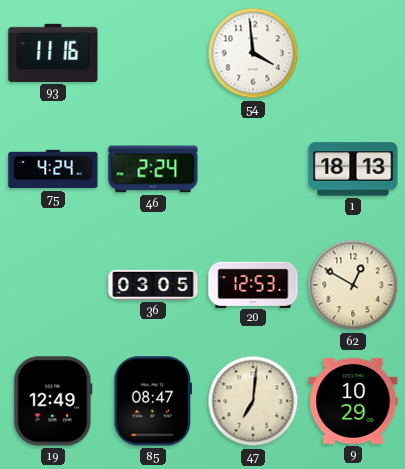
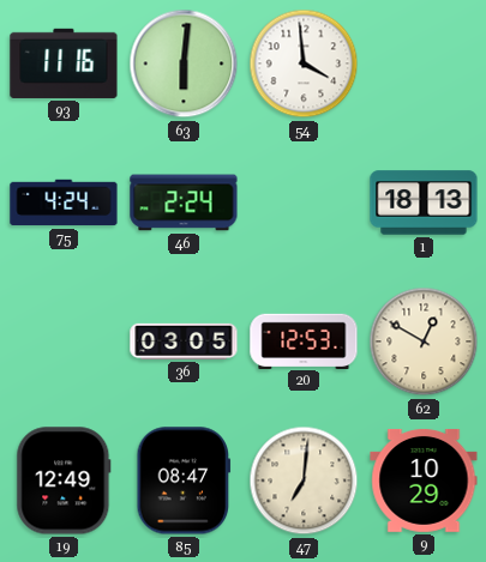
63: none -> 6:01 (184, 64)
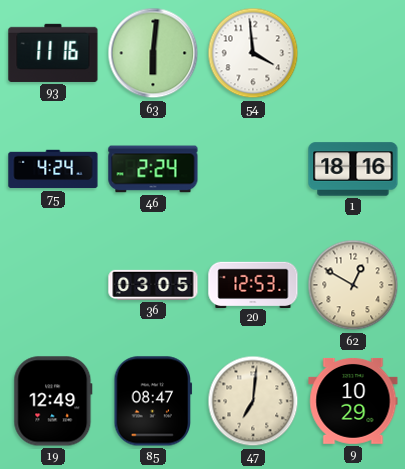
1: 18:13 -> 18:16 (353, 169)
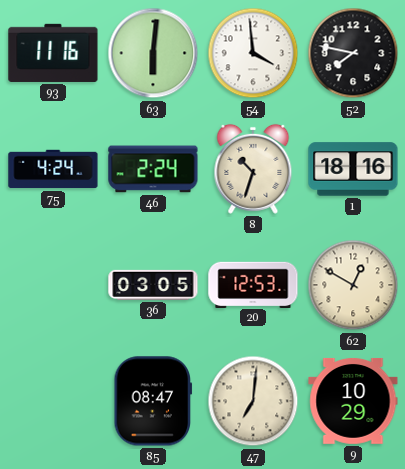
52: none -> 7:47 (353, 53)
8: none -> 10:33 (253, 169)
19: 12:49 -> none (53, 401)
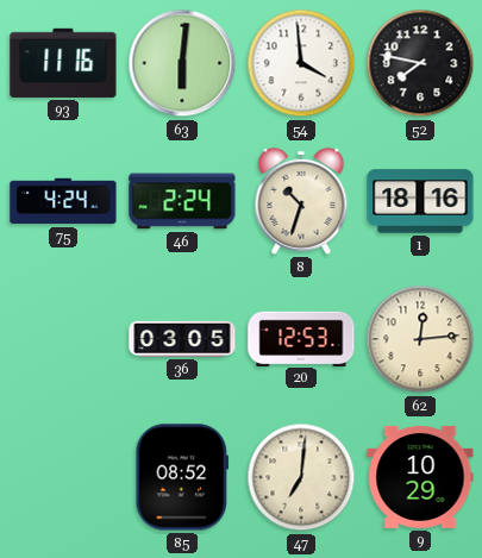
62: 12:50 -> 12:14 (420, 339)
85: 08:47 -> 08:52 (182, 477)
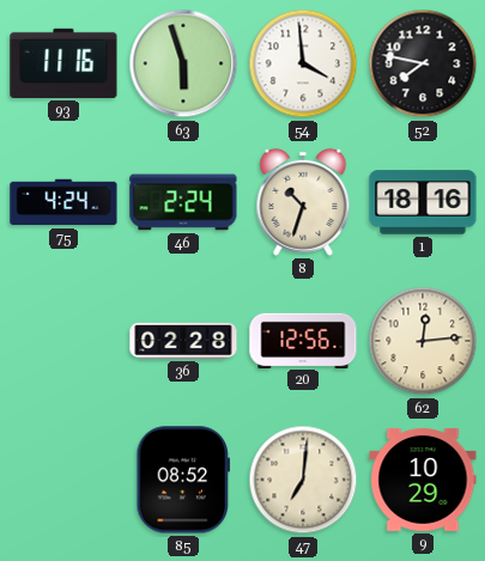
63: 6:01 -> 5:57 (183, 63)
36: 03:05 -> 02:28 (183, 341)
20: 12:53 -> 12:56 (303, 340)
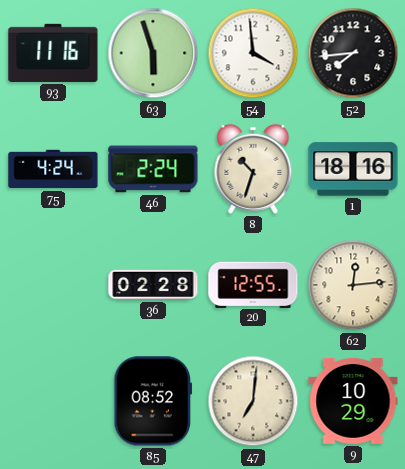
52: 7:47 -> 7:44 (353, 53)
20: 12:56 -> 12:55 (253, 284)
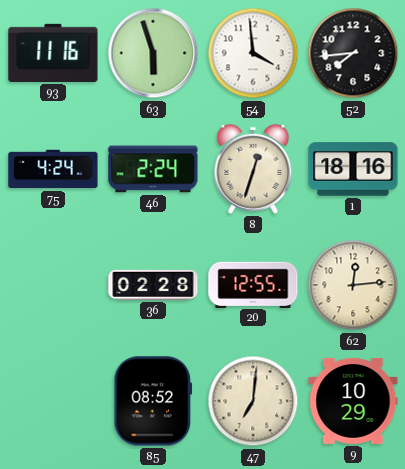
8: 10:33 -> 12:33 (253, 169)
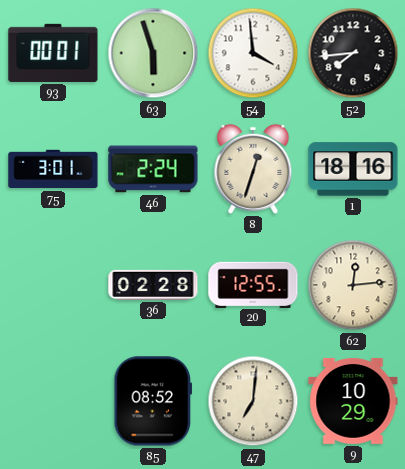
93: 11:16 -> 00:01 (53, 53)
75: 4:24 -> 3:01 (53, 169)
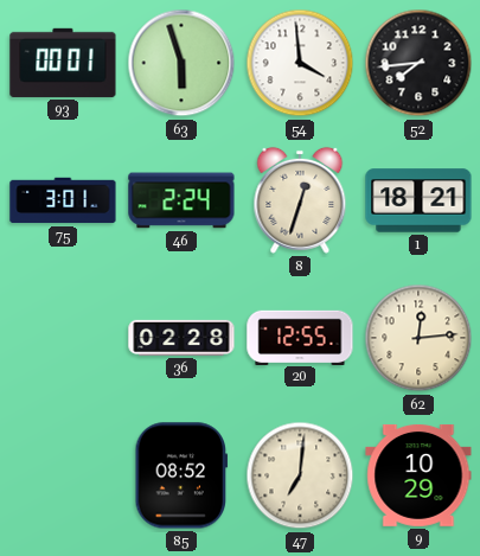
1: 18:16 -> 18:21 (418, 200)
